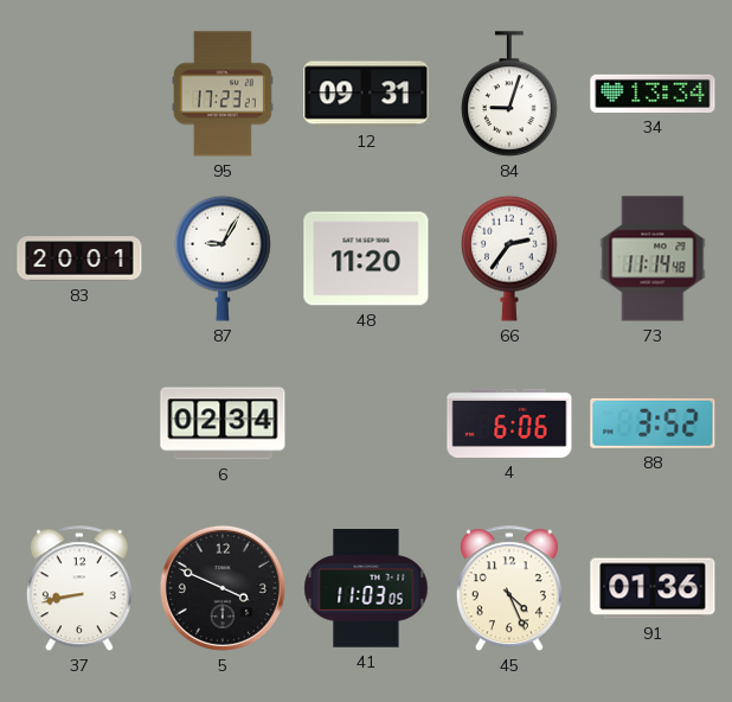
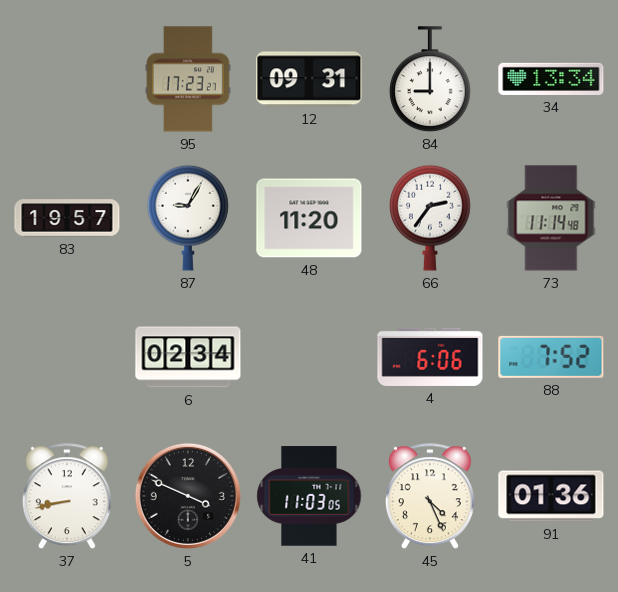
84: 9:03 -> 9:00 (431, 80)
83: 20:01 -> 19:57 (67, 218)
88: 3:52 -> 7:52 (551, 357)
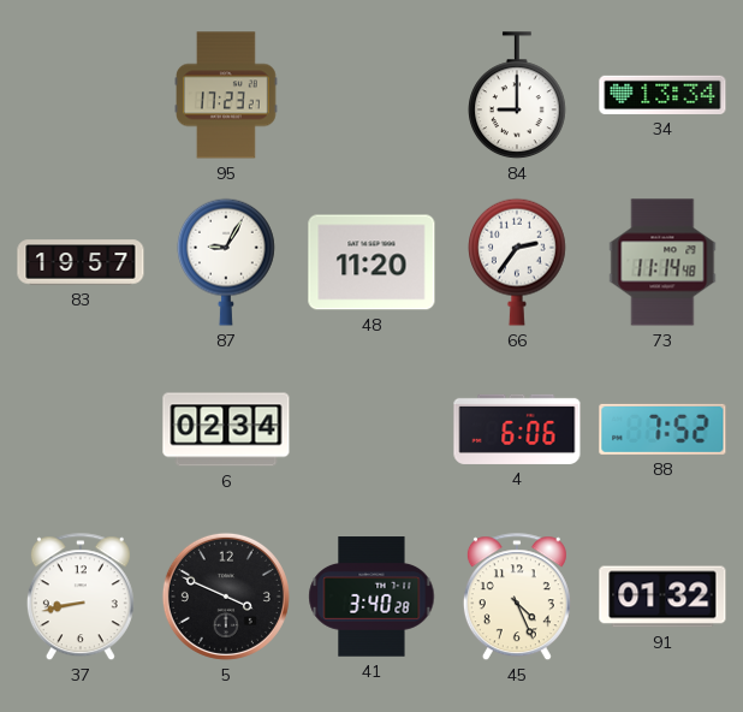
12: 09:31 -> none (309, 79)
41: 11:03 -> 3:40 (371, 597)
91: 01:36 -> 01:32 (662, 597)
